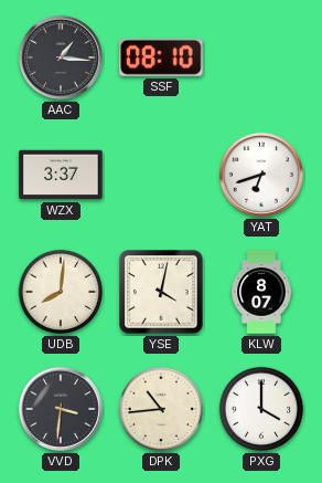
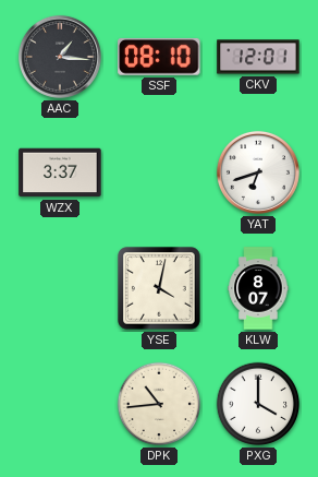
CKV: none -> 12:01 (258, 57)
UDB: 8:01 -> none (61, 292)
VVD: 3:31 -> none (61, 409)
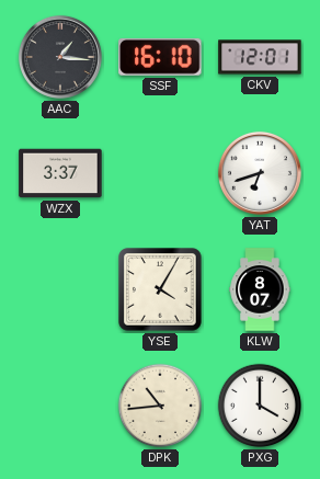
SSF: 08:10 -> 16:10 (160, 57)
YSE: 4:02 -> 4:05 (160, 289)
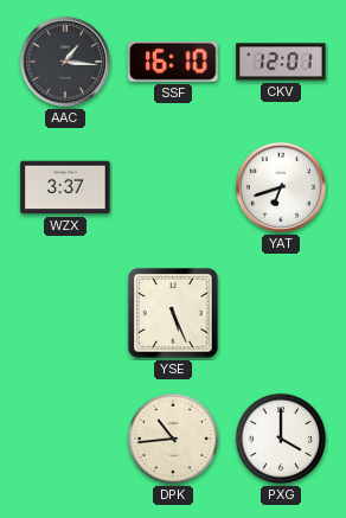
YSE: 4:05 -> 5:26 (173, 313)
KLW: 8:07 -> none (260, 289)
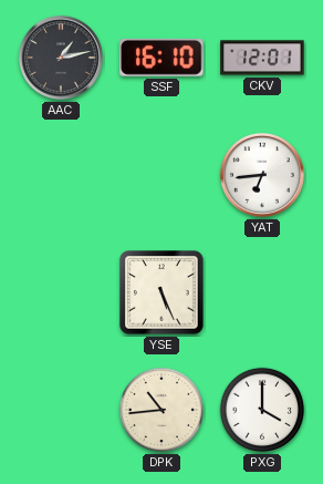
AAC: 1:16 -> 1:13 (61, 58)
WZX: 3:37 -> none (65, 187)
YAT: 6:42 -> 6:44 (262, 175)
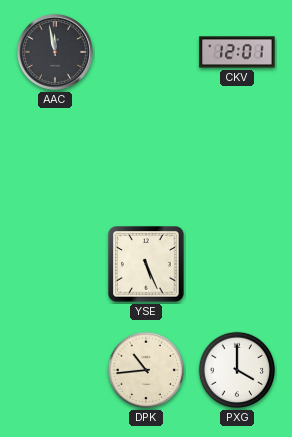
AAC: 1:13 -> 11:58 (55, 52)
SSF: 16:10 -> none (161, 58)
YAT: 6:44 -> none (262, 175)
